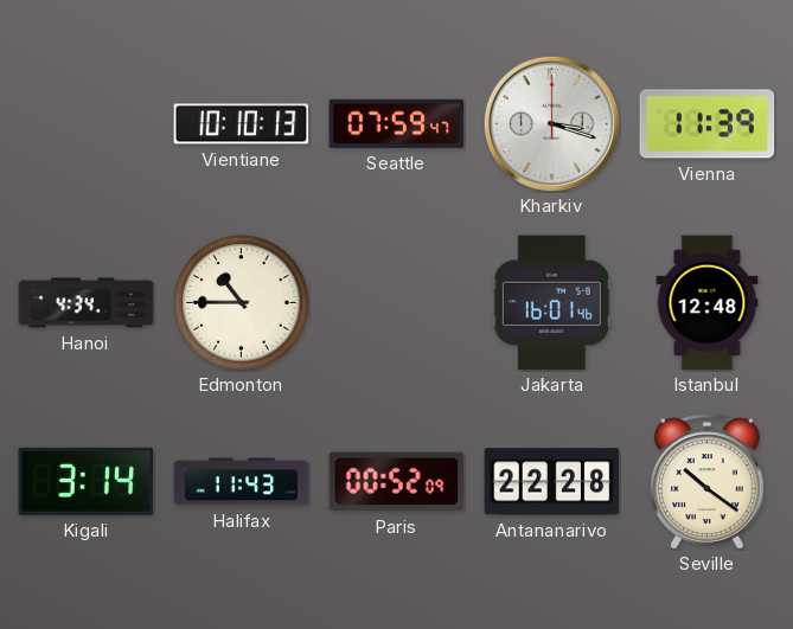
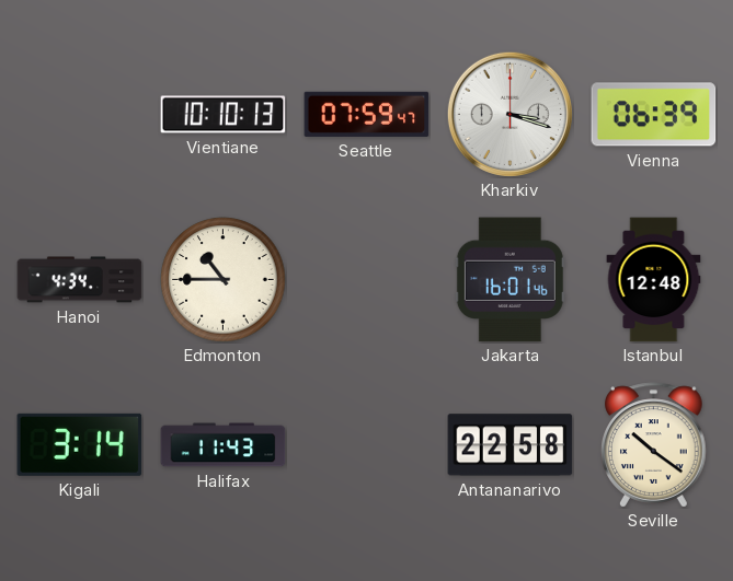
Vienna: 11:39 -> 06:39 (654, 115)
Paris: 00:52 -> none (397, 482)
Antananarivo: 22:28 -> 22:58 (511, 445)
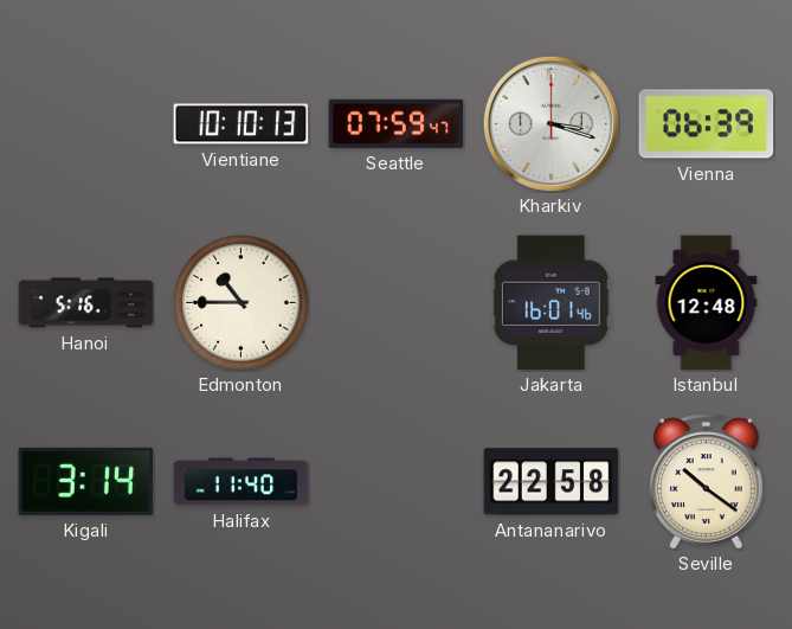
Hanoi: 4:34 -> 5:16 (86, 303)
Halifax: 11:43 -> 11:40 (242, 482)
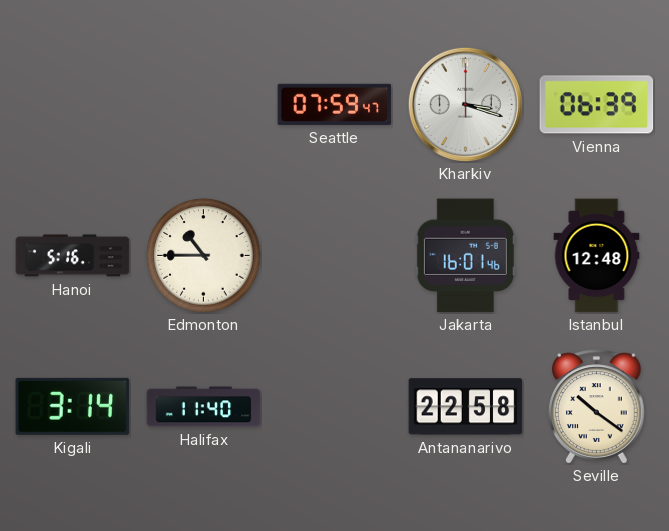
Vientiane: 10:10 -> none (242, 124)
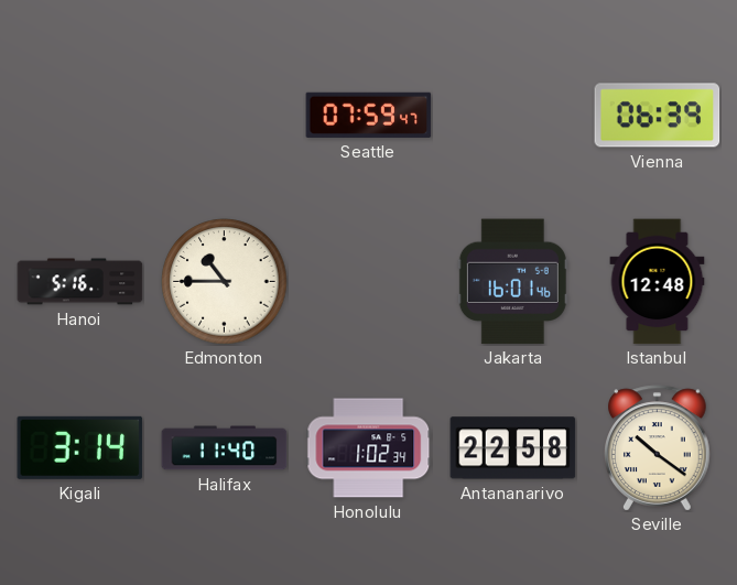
Kharkiv: 3:18 -> none (465, 104)
Honolulu: none -> 1:02 (369, 448)
